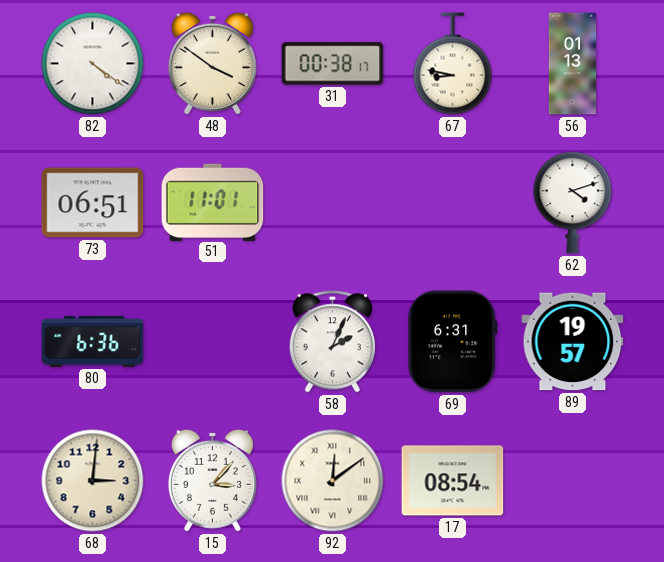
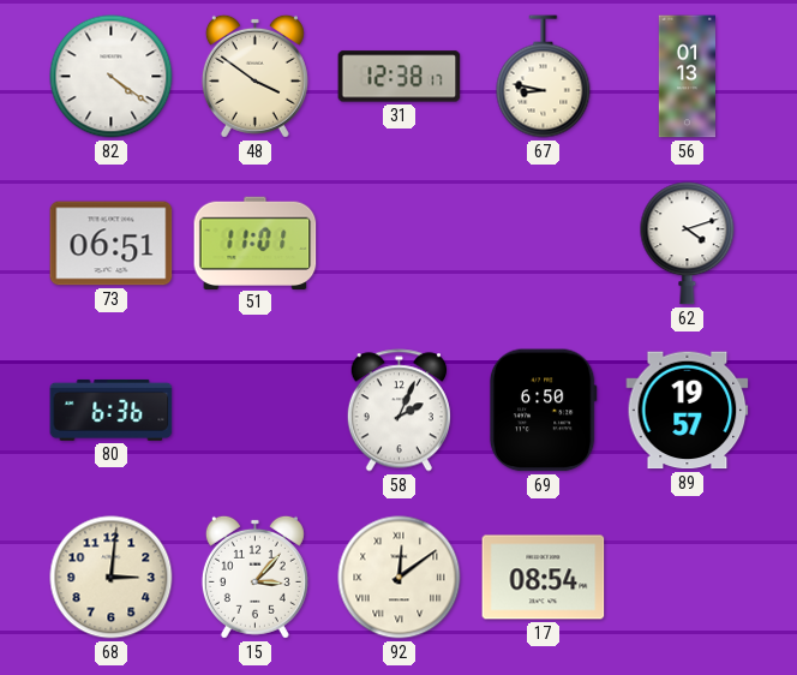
31: 00:38 -> 12:38 (400, 77)
69: 6:31 -> 6:50 (543, 411)
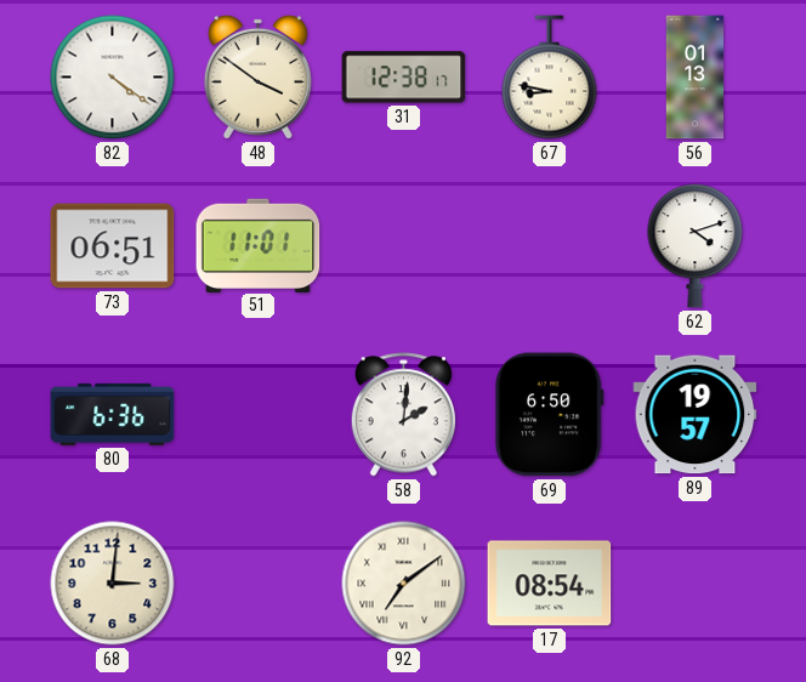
58: 2:04 -> 2:01 (403, 415)
15: 3:07 -> none (254, 577)
92: 12:09 -> 7:09 (404, 584)
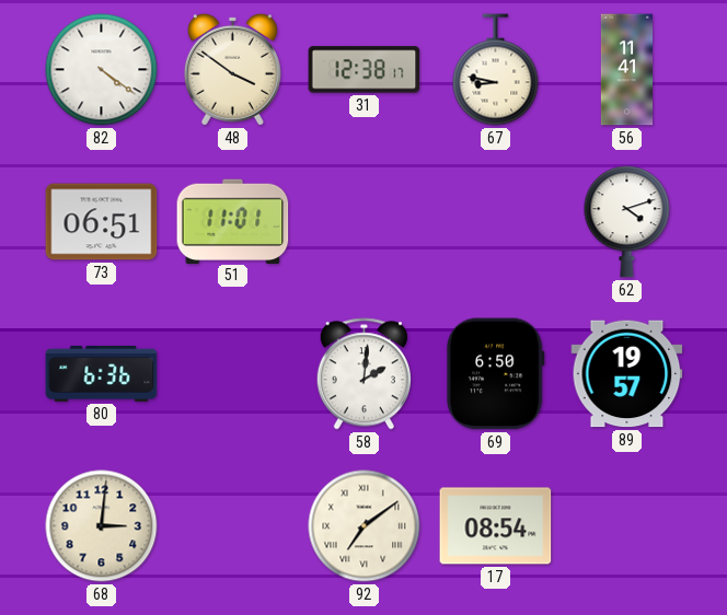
56: 01:13 -> 11:41 (626, 70)
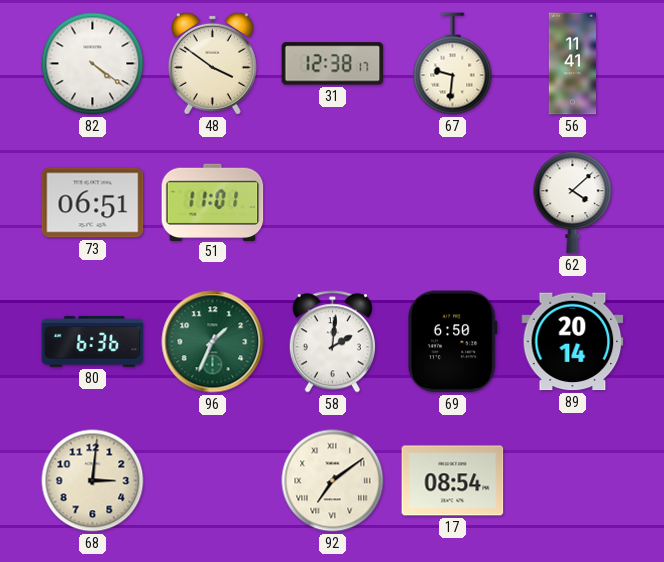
67: 8:47 -> 9:31 (453, 64)
62: 4:12 -> 4:08 (573, 203)
96: none -> 1:34 (213, 342)
89: 19:57 -> 20:14 (573, 342)
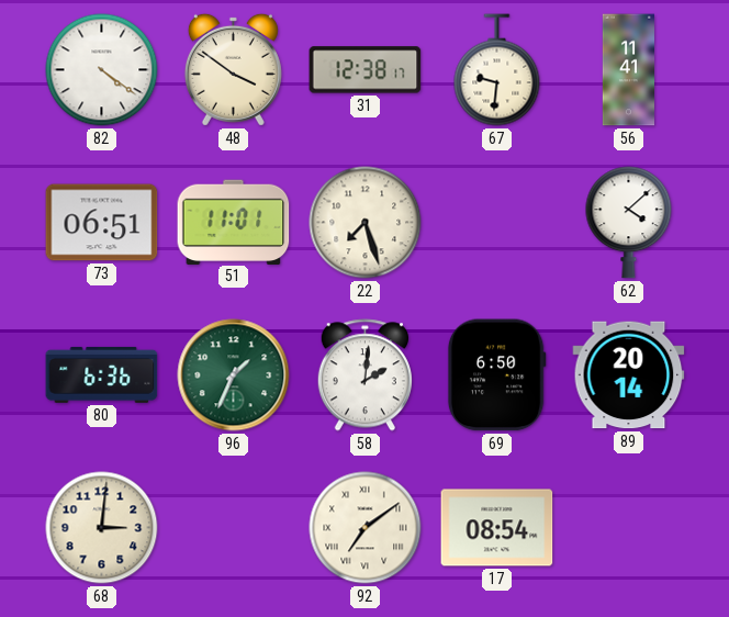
22: none -> 7:27 (366, 223)
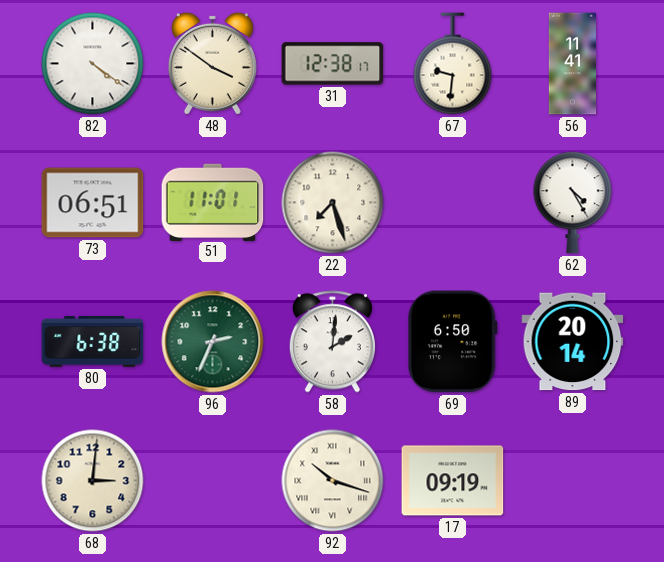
62: 4:08 -> 4:25 (573, 203)
80: 6:36 -> 6:38 (93, 341)
96: 1:34 -> 2:34 (213, 342)
92: 7:09 -> 10:18 (333, 481)
17: 08:54 -> 09:19 (453, 481)
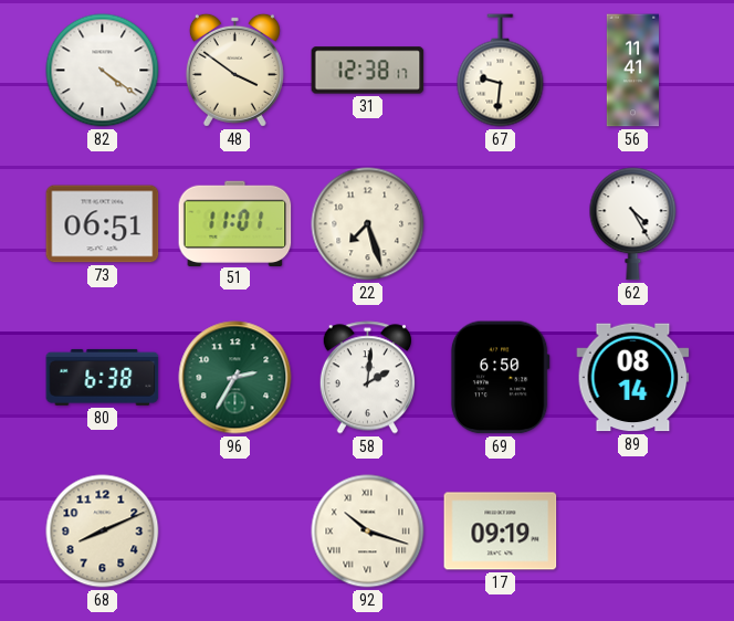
96: 2:34 -> 2:35 (235, 378)
89: 20:14 -> 08:14 (633, 378)
68: 3:01 -> 8:11 (103, 531)
